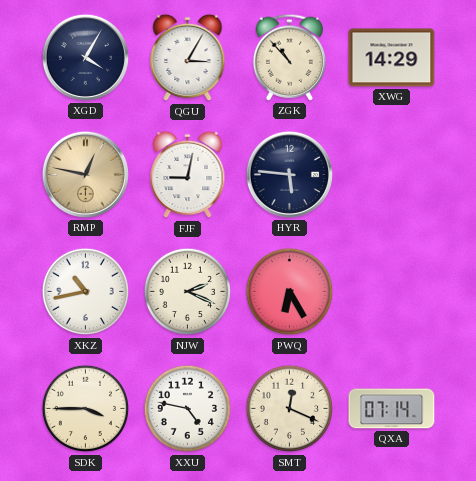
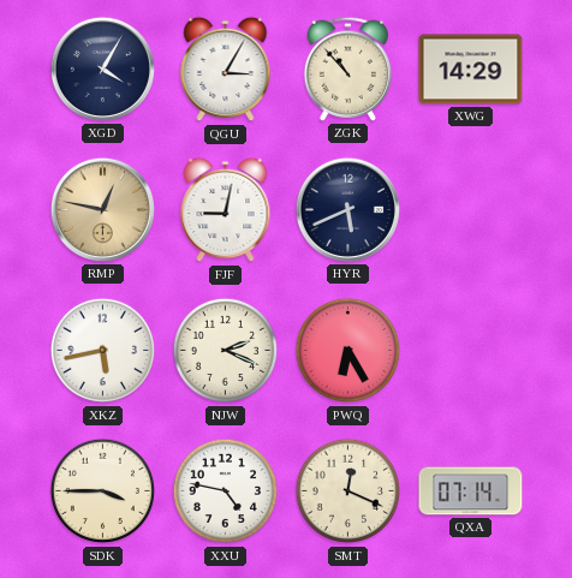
HYR: 5:46 -> 5:41 (347, 209)
XKZ: 10:43 -> 5:43 (103, 351)
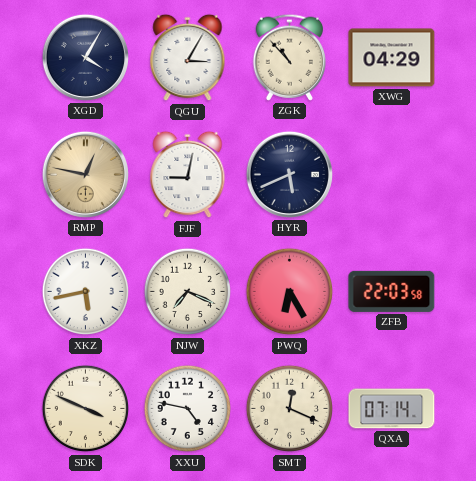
XWG: 14:29 -> 04:29 (392, 58)
NJW: 2:19 -> 7:19 (188, 292)
ZFB: none -> 22:03 (392, 291)
SDK: 3:45 -> 3:49 (86, 409)
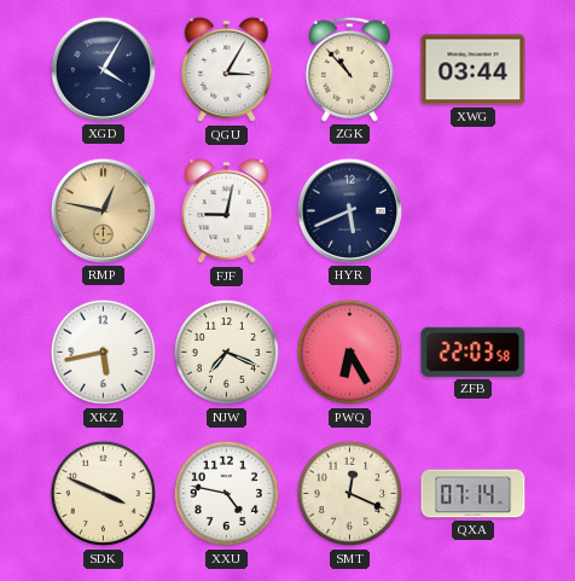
XWG: 04:29 -> 03:44 (474, 70)
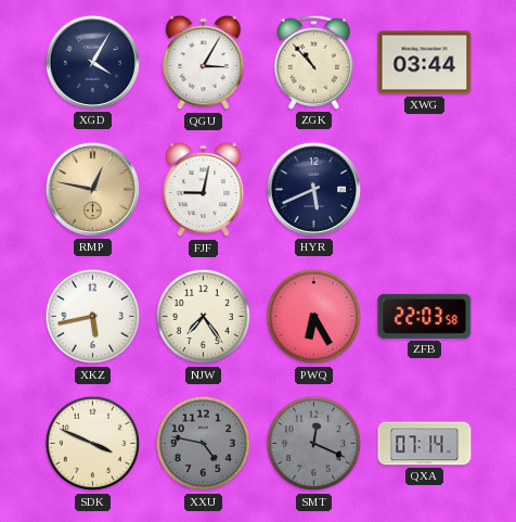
NJW: 7:19 -> 7:24 (204, 317)
XXU dial: white -> grey (204, 444)
SMT dial: cream -> grey (314, 444)
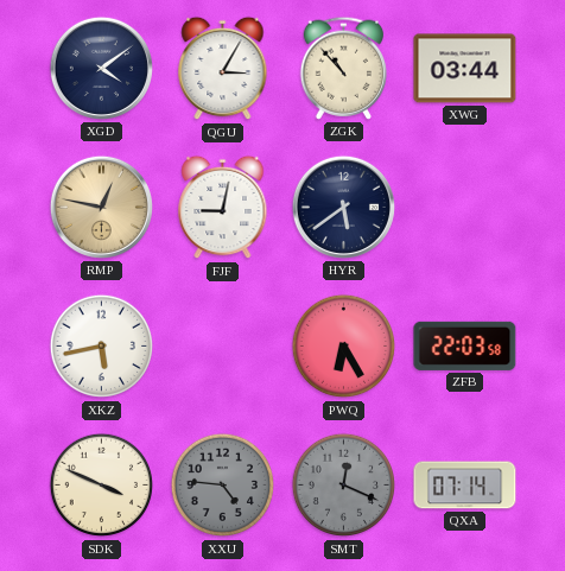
XGD: 4:05 -> 4:09 (101, 68)
HYR: 5:41 -> 5:39 (343, 207)
NJW: 7:24 -> none (204, 317)
XXU: 4:47 -> 4:46 (223, 486)
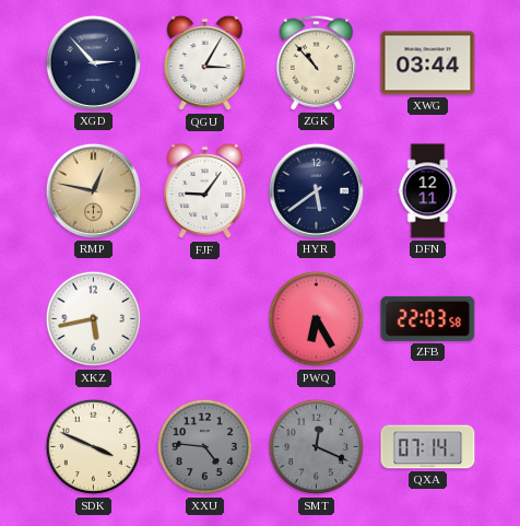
XGD: 4:09 -> 2:53 (93, 62)
FJF: 9:02 -> 9:06 (205, 191)
DFN: none -> 12:11 (428, 191)
